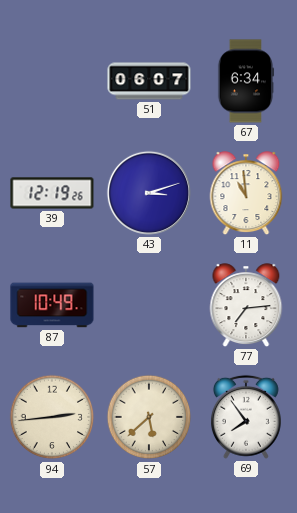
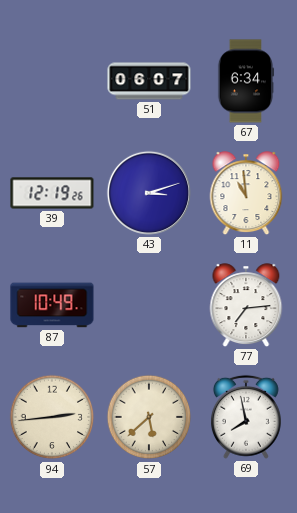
69: 7:54 -> 7:58 (246, 417)
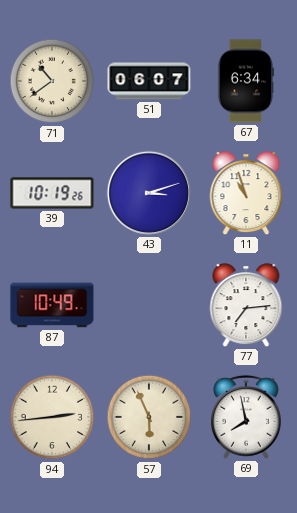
71: none -> 10:39 (52, 81)
39: 12:19 -> 10:19 (52, 193)
11: 10:59 -> 10:57 (246, 193)
57: 5:38 -> 5:56 (149, 417)
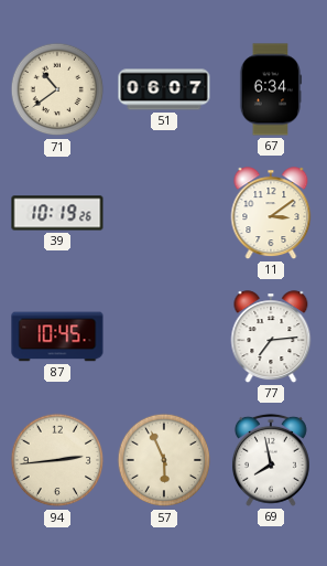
43: 3:12 -> none (149, 193)
11: 10:57 -> 3:09 (271, 213)
87: 10:49 -> 10:45 (57, 337)
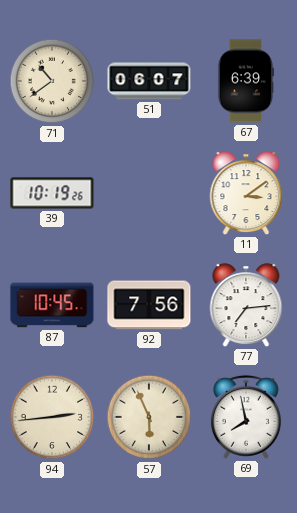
67: 6:34 -> 6:39 (246, 81)
92: none -> 7:56 (149, 305)
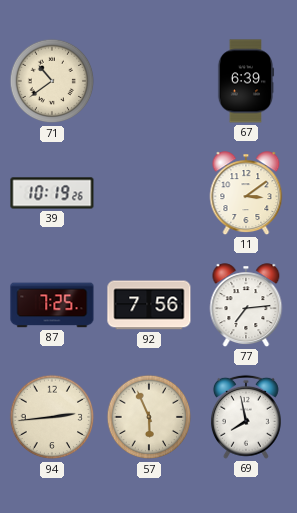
51: 06:07 -> none (149, 81)
87: 10:45 -> 7:25 (52, 305)
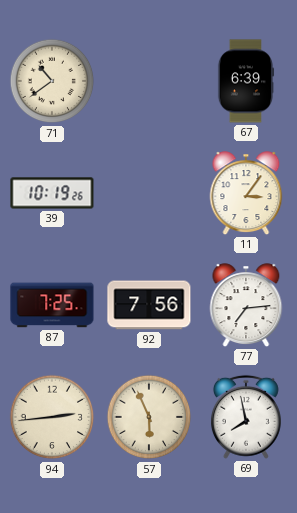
11: 3:09 -> 3:06 (246, 193)
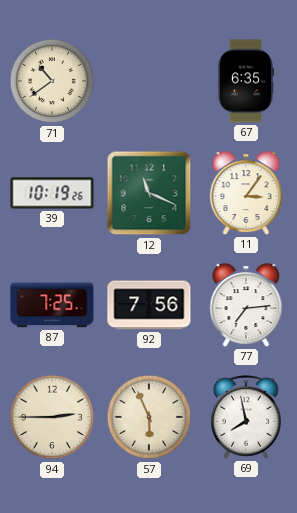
67: 6:39 -> 6:35 (246, 81)
12: none -> 11:19 (149, 193)
94: 2:44 -> 2:45 (52, 417)
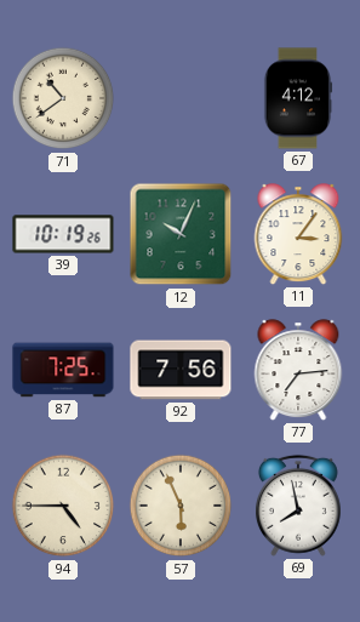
67: 6:35 -> 4:12 (298, 98)
12: 11:19 -> 10:04 (181, 234)
94: 2:45 -> 4:45 (63, 506)
